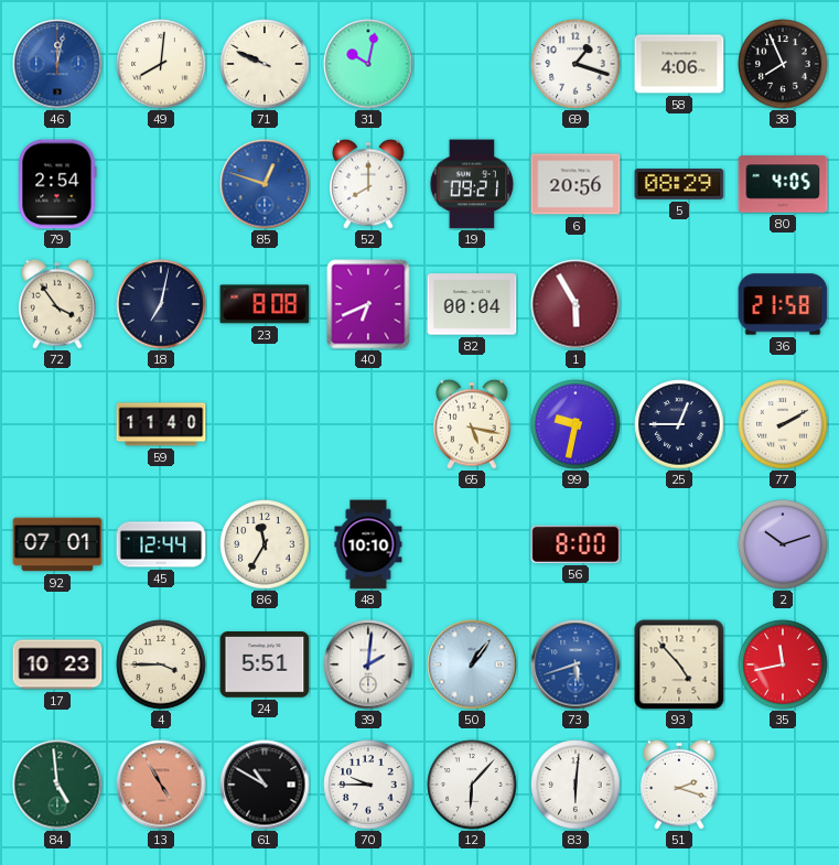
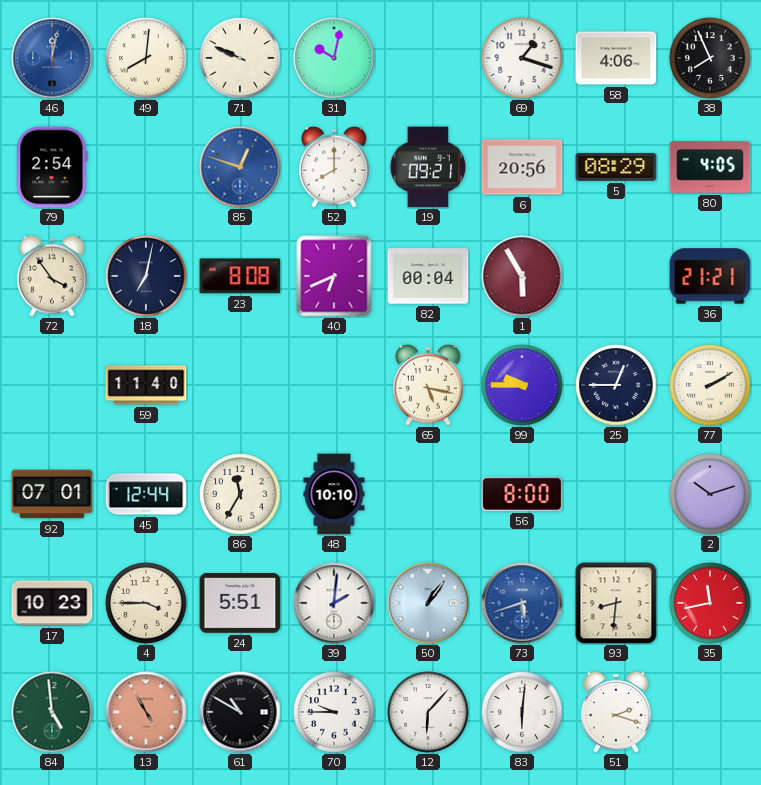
36: 21:58 -> 21:21 (710, 276)
99: 9:32 -> 9:45 (522, 385)
93: 4:53 -> 8:31 (616, 603)
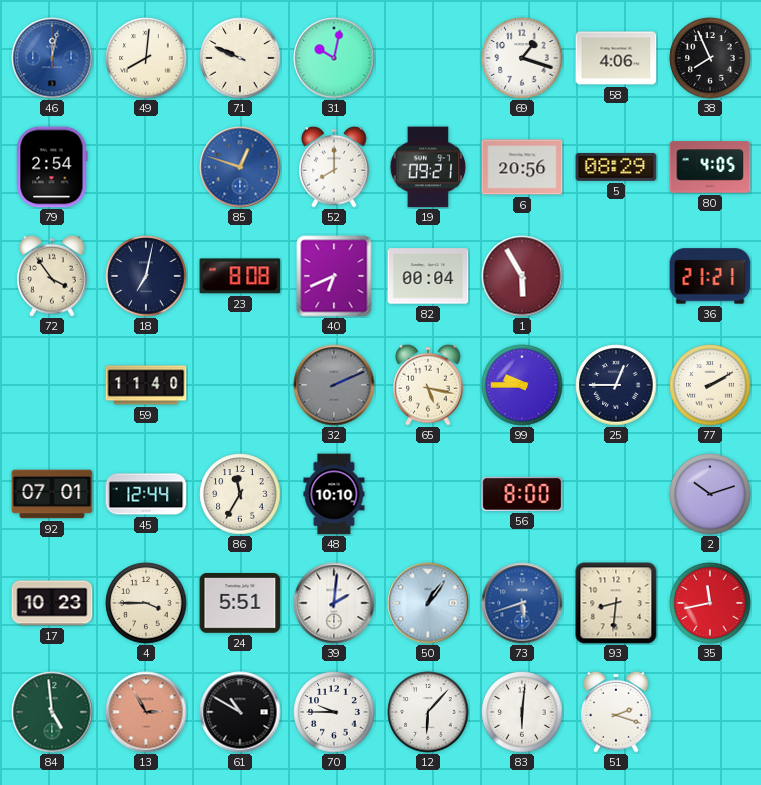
32: none -> 2:11 (334, 385)
13: 4:55 -> 2:55 (146, 712)
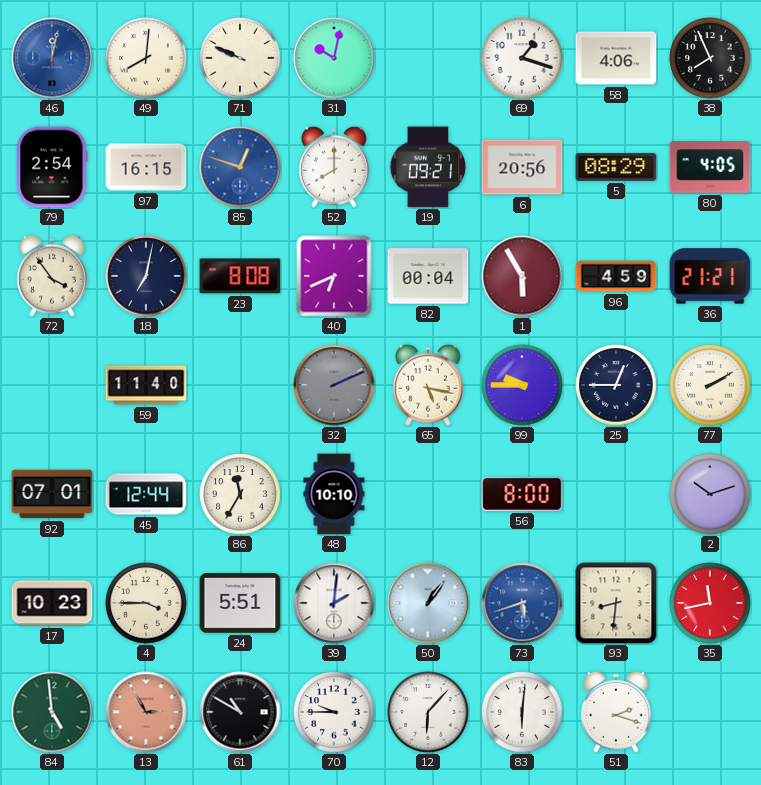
97: none -> 16:15 (146, 167)
96: none -> 4:59 (616, 276)
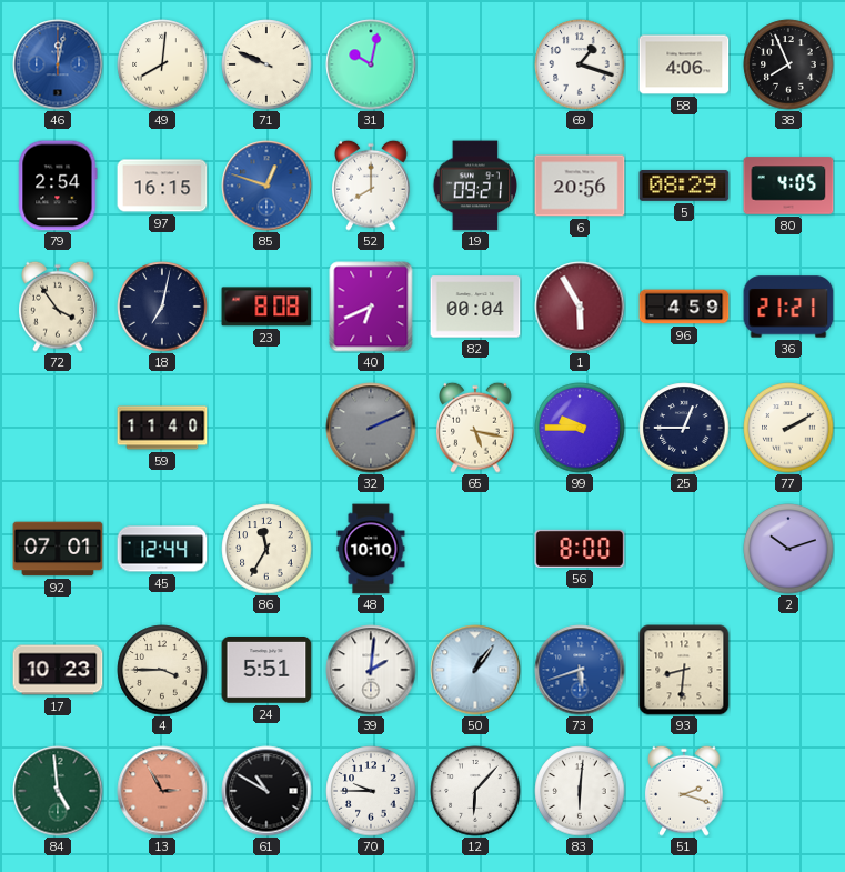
35: 11:43 -> none (710, 603)
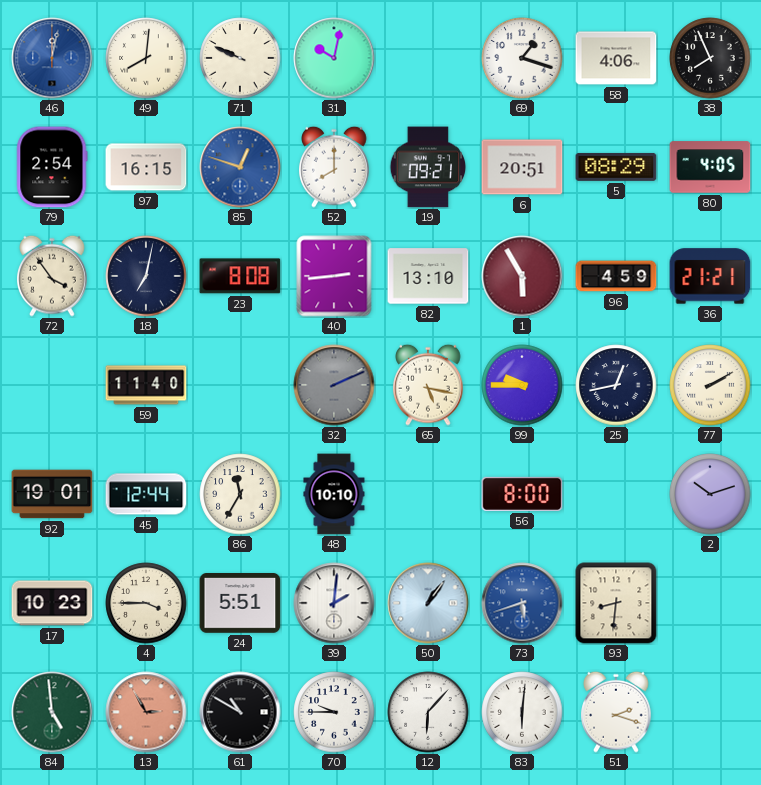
6: 20:56 -> 20:51 (522, 167)
40: 6:41 -> 2:44 (334, 276)
82: 00:04 -> 13:10 (428, 276)
25: 12:45 -> 12:43 (616, 385)
92: 07:01 -> 19:01 (52, 494)
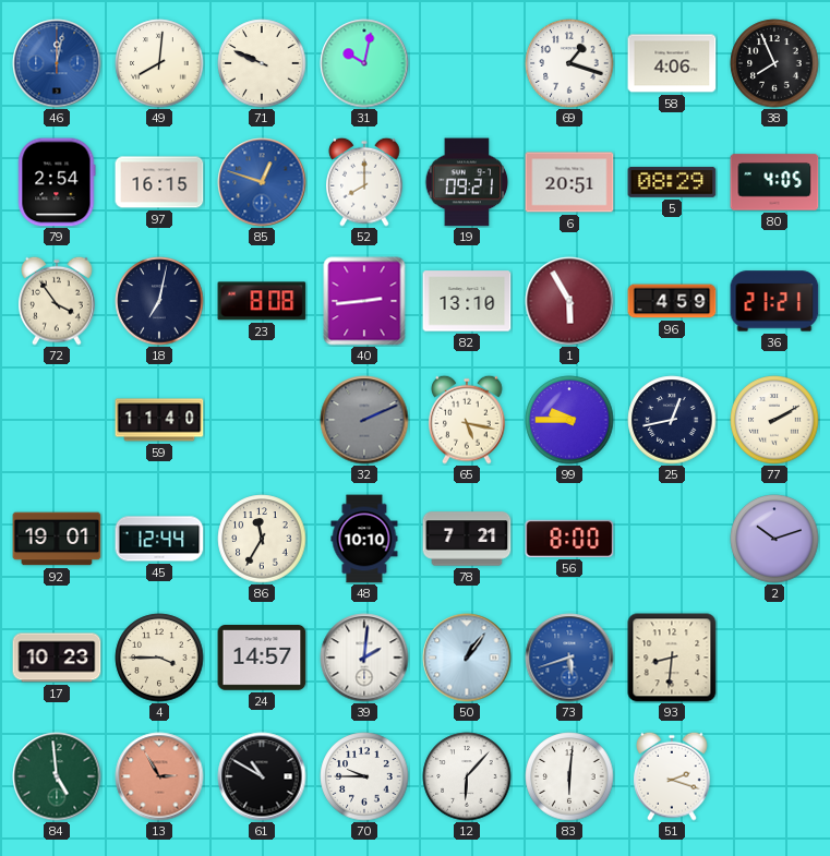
78: none -> 7:21 (467, 539)
24: 5:51 -> 14:57 (262, 659)
